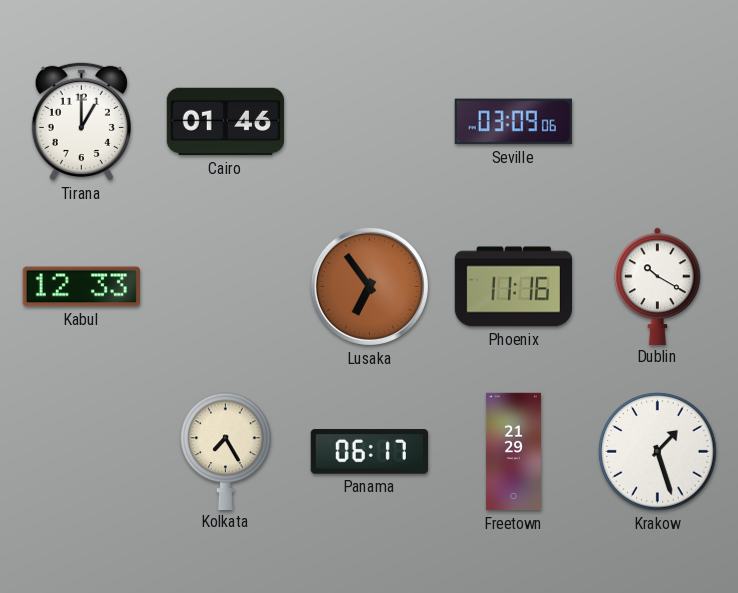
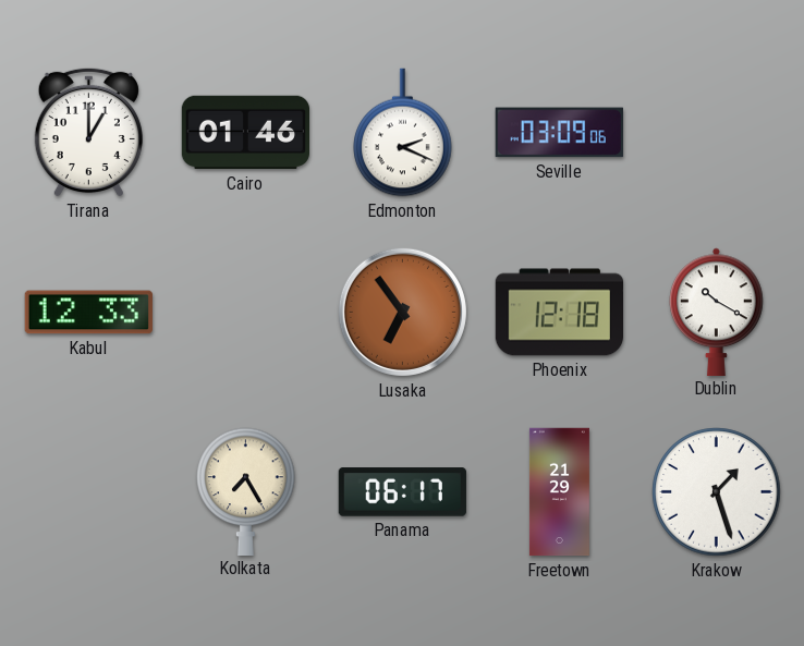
Edmonton: none -> 2:19 (403, 133)
Phoenix: 11:16 -> 12:18 (559, 313)
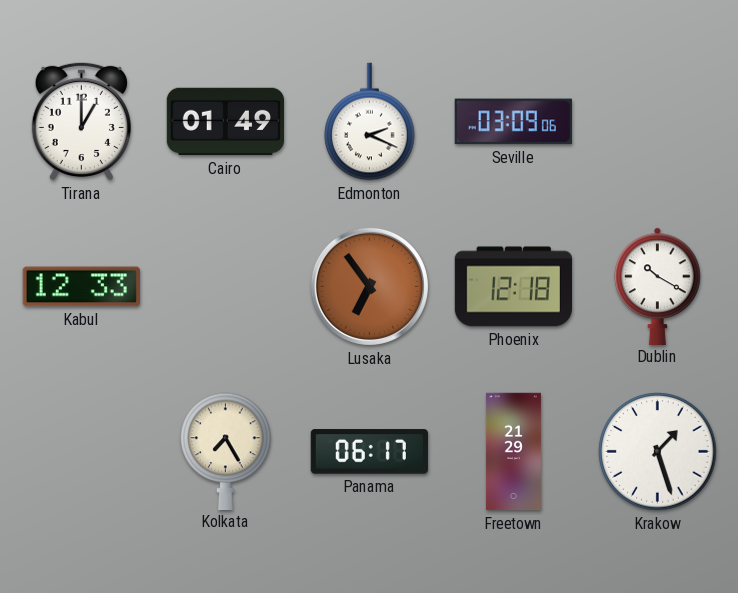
Cairo: 01:46 -> 01:49 (225, 122)
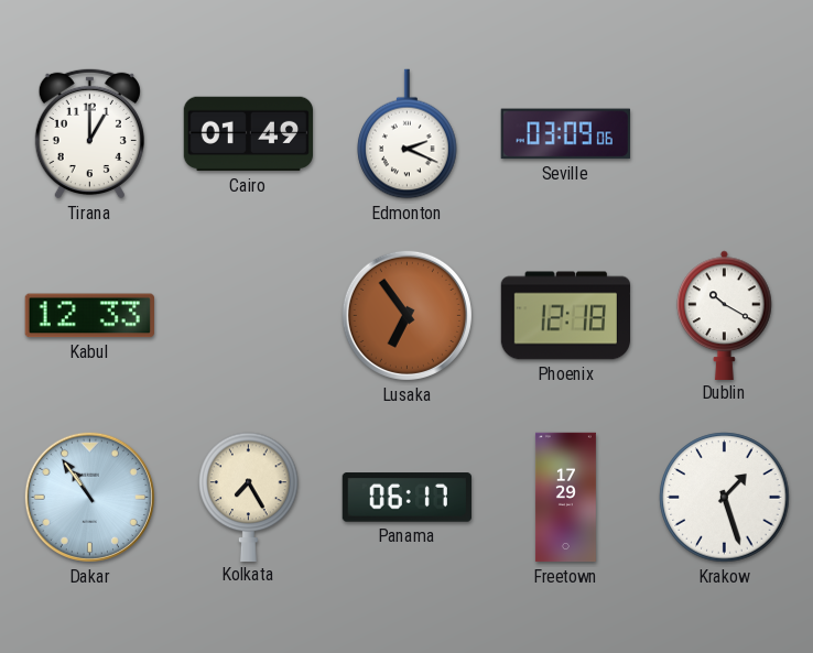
Dakar: none -> 10:54 (89, 497)
Freetown: 21:29 -> 17:29 (565, 498)
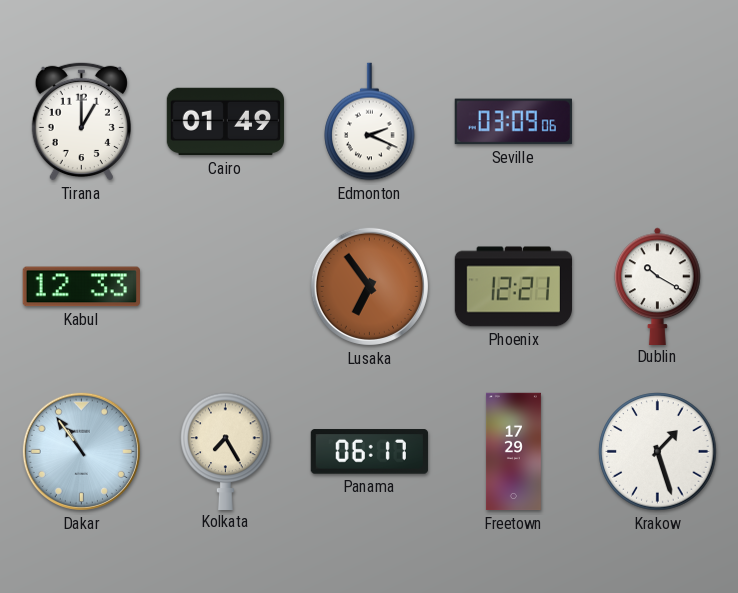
Phoenix: 12:18 -> 12:21 (513, 287)
